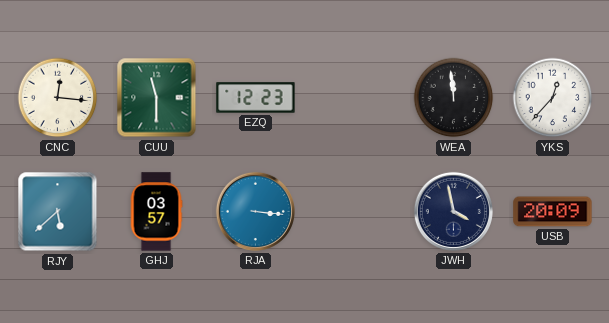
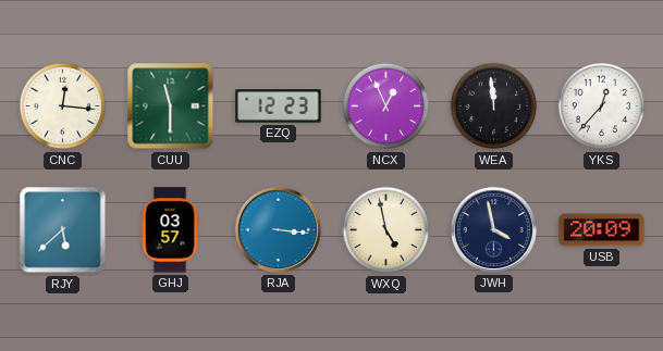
NCX: none -> 12:56 (386, 106)
WXQ: none -> 4:58 (386, 230)
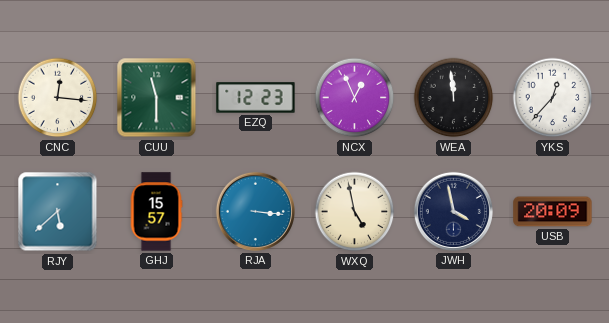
GHJ: 03:57 -> 15:57 (156, 212)
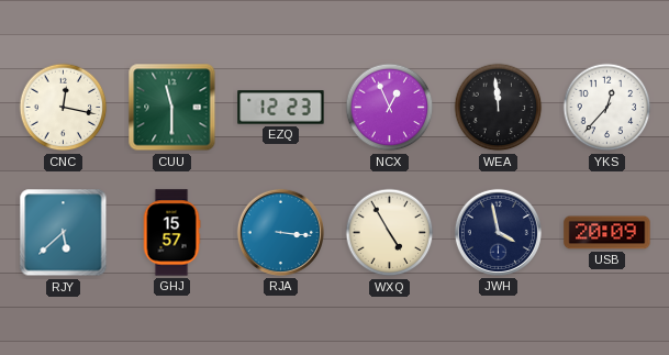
CNC: 12:16 -> 12:17 (64, 108)
WXQ: 4:58 -> 4:55 (390, 233)
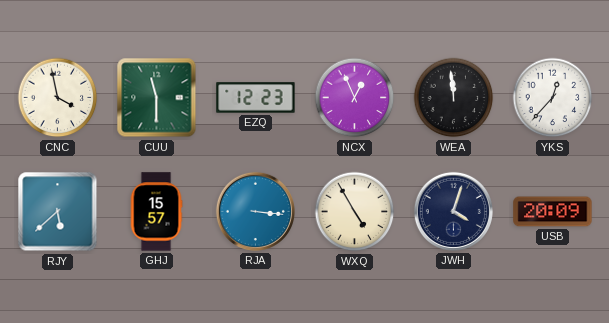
CNC: 12:17 -> 3:58 (58, 98)
JWH: 3:58 -> 4:03 (453, 211)
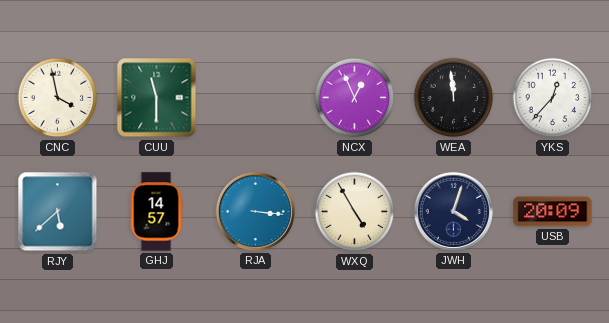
EZQ: 12:23 -> none (256, 98)
GHJ: 15:57 -> 14:57 (156, 212)
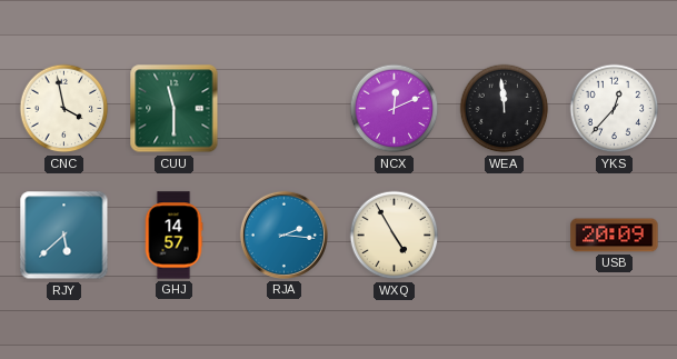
NCX: 12:56 -> 12:11 (395, 109)
RJA: 3:16 -> 2:16 (283, 235)
JWH: 4:03 -> none (453, 211)
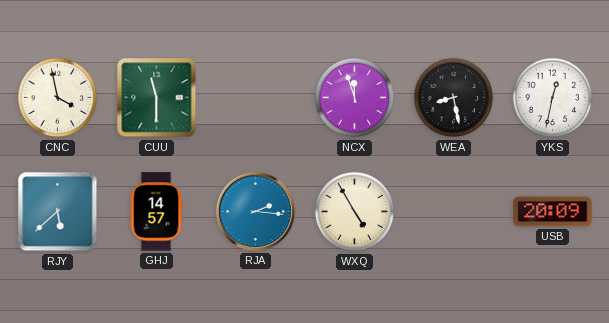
NCX: 12:11 -> 11:57 (355, 98)
WEA: 11:59 -> 8:28 (454, 98)
YKS: 12:37 -> 12:32 (553, 98)
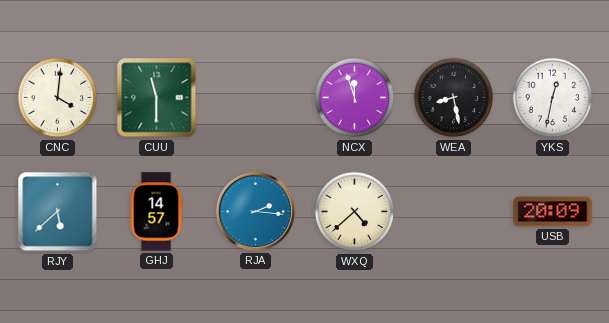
CNC: 3:58 -> 4:01 (58, 98)
WXQ: 4:55 -> 4:38 (355, 212)
